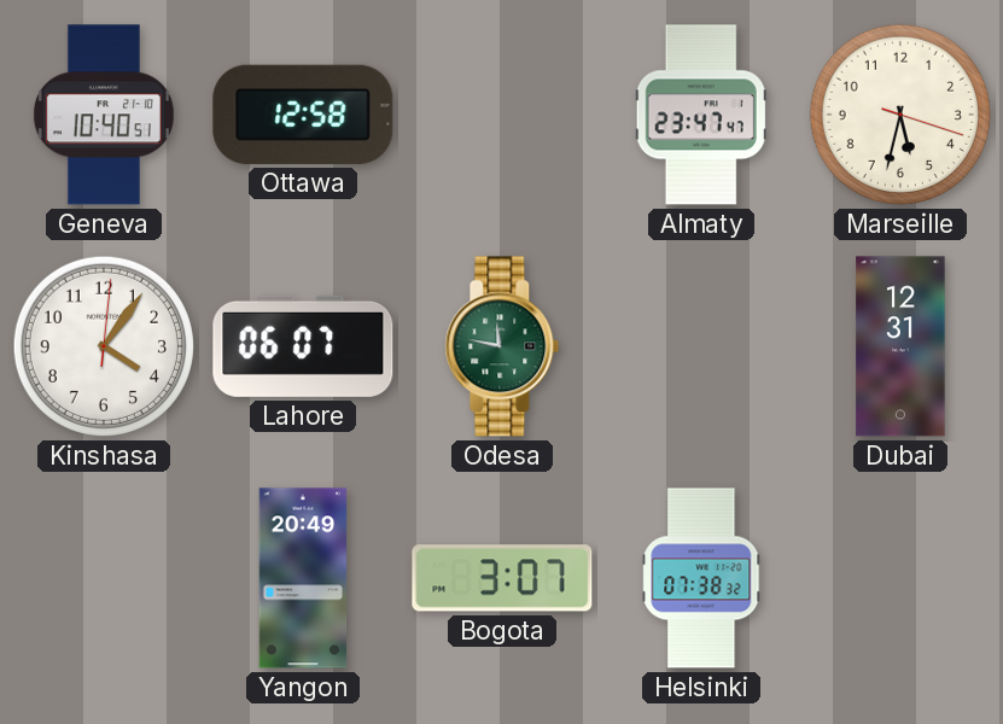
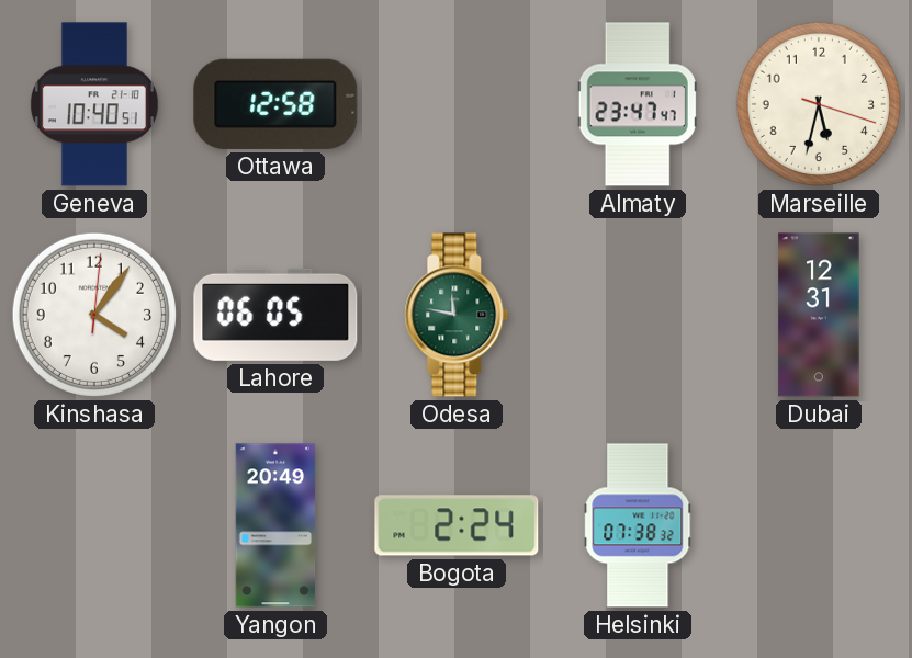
Lahore: 06:07 -> 06:05 (275, 315)
Bogota: 3:07 -> 2:24 (457, 525)
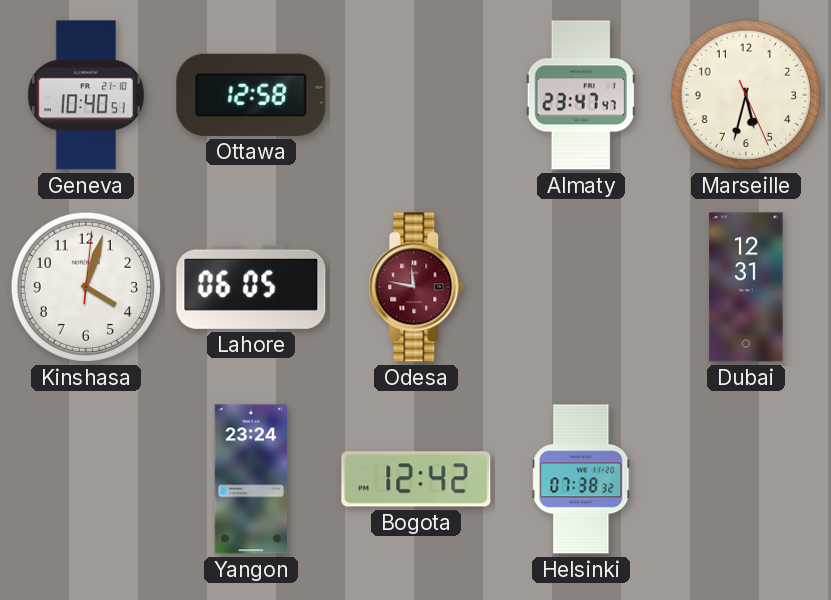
Marseille: 5:32:18 -> 5:32:26 (746, 95)
Kinshasa: 4:06 -> 4:03 (86, 287)
Odesa dial: green -> burgundy (416, 287)
Yangon: 20:49 -> 23:24 (251, 479)
Bogota: 2:24 -> 12:42 (416, 479)
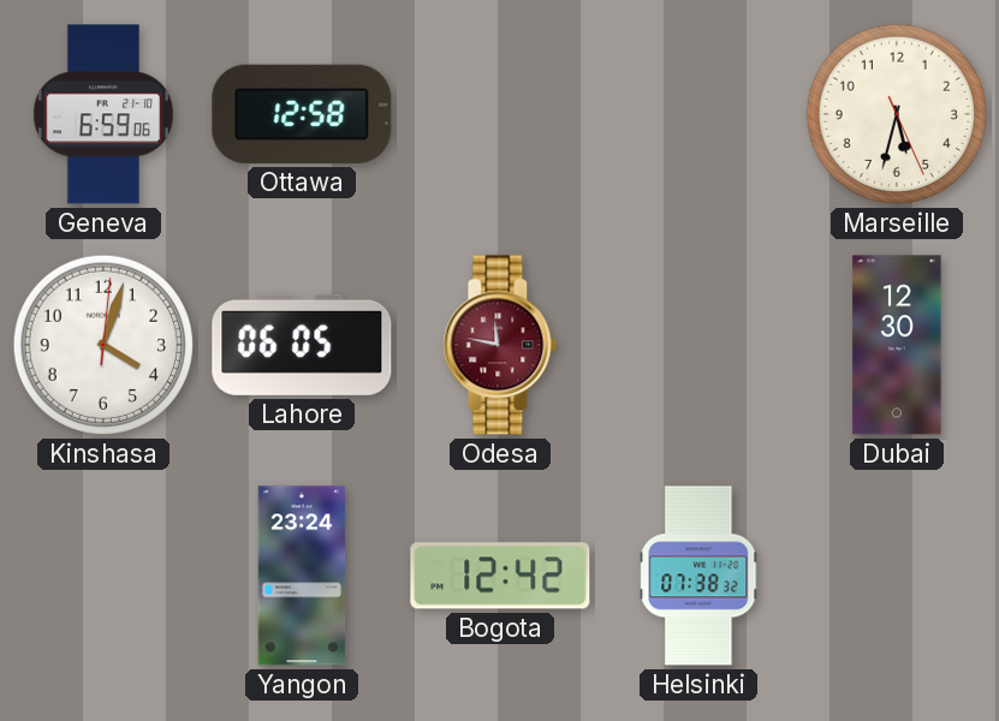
Geneva: 10:40 -> 6:59 (103, 114)
Almaty: 23:47 -> none (581, 95)
Dubai: 12:31 -> 12:30 (897, 345)
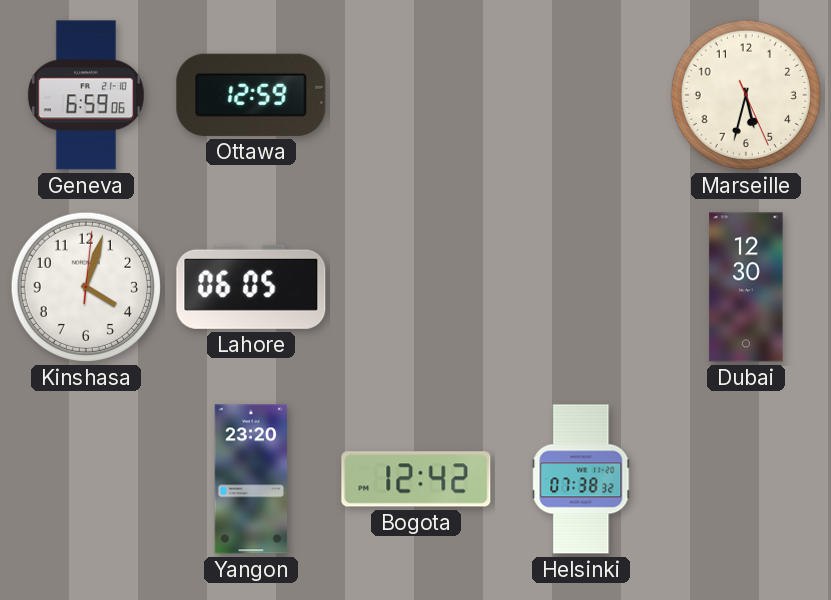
Ottawa: 12:58 -> 12:59 (251, 95)
Odesa: 11:47 -> none (500, 345)
Yangon: 23:24 -> 23:20 (251, 479)
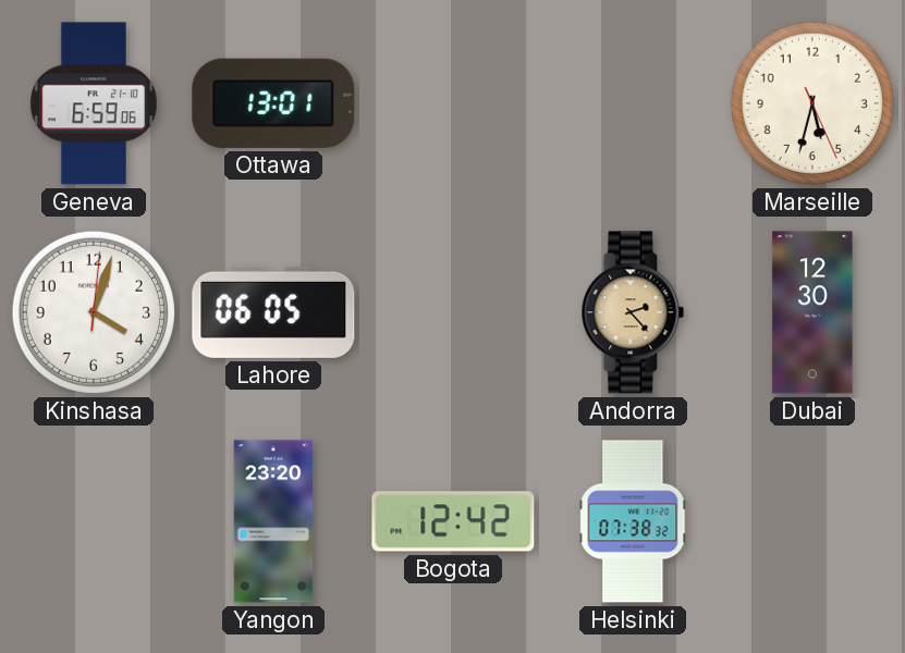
Ottawa: 12:59 -> 13:01 (273, 103)
Andorra: none -> 2:23 (633, 312)
